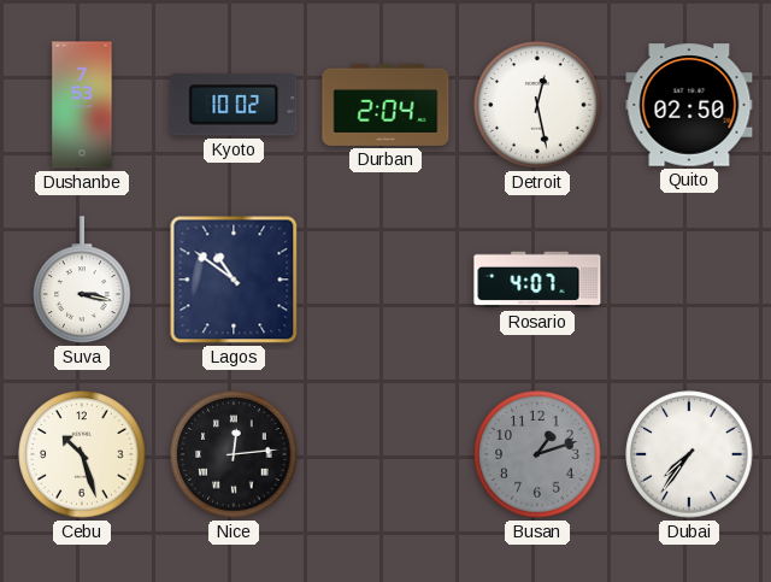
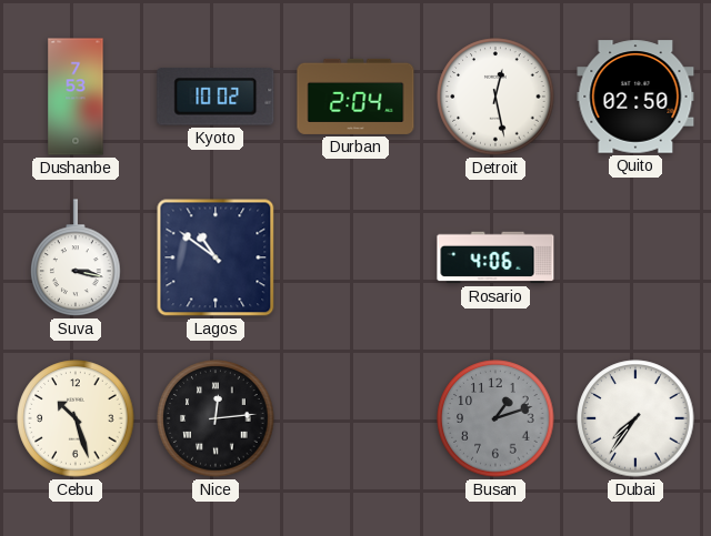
Rosario: 4:07 -> 4:06 (495, 257)
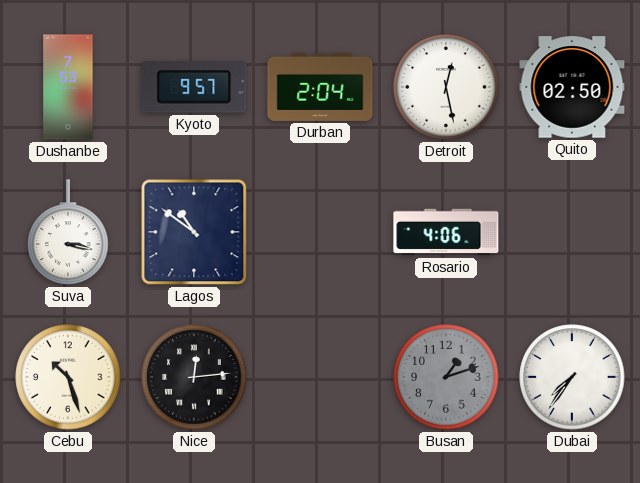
Kyoto: 10:02 -> 9:57 (194, 87)
